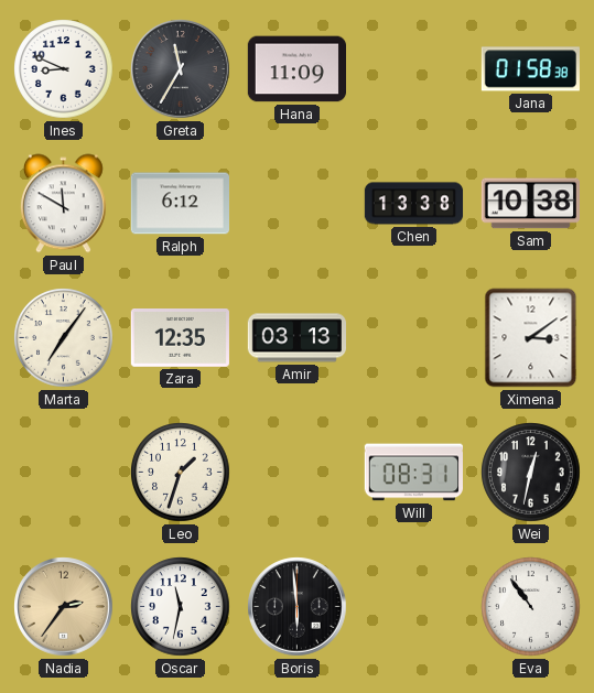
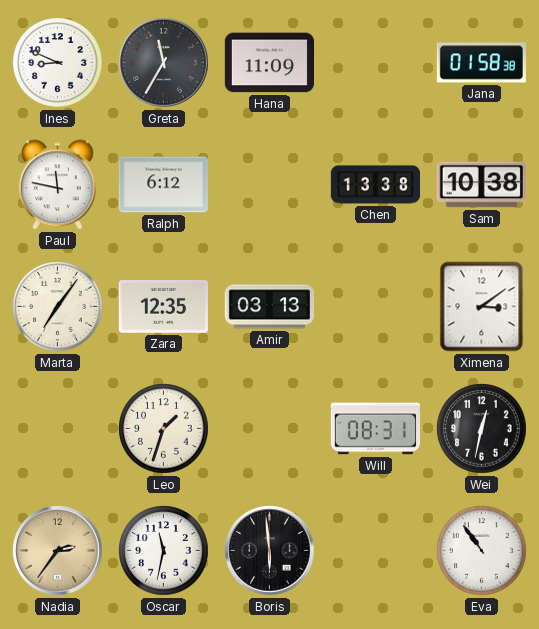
Paul: 11:50 -> 11:47 (57, 185)
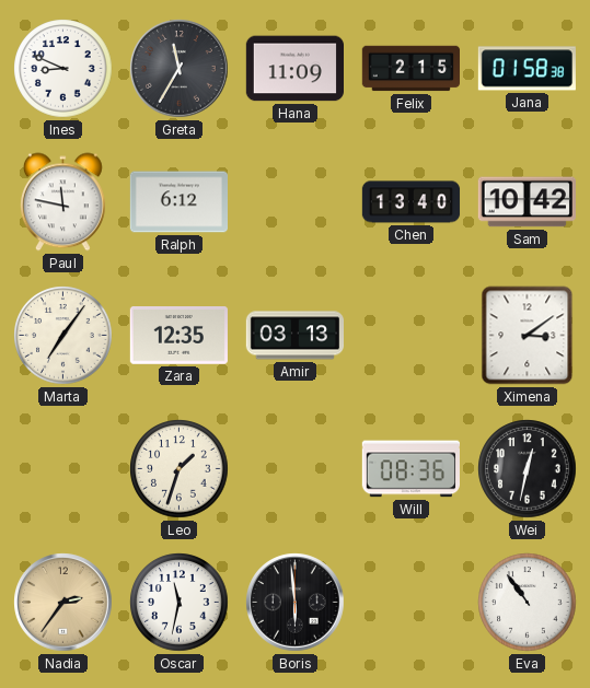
Felix: none -> 2:15 (410, 69)
Chen: 13:38 -> 13:40 (412, 202)
Sam: 10:38 -> 10:42 (527, 202)
Will: 08:31 -> 08:36 (410, 469)
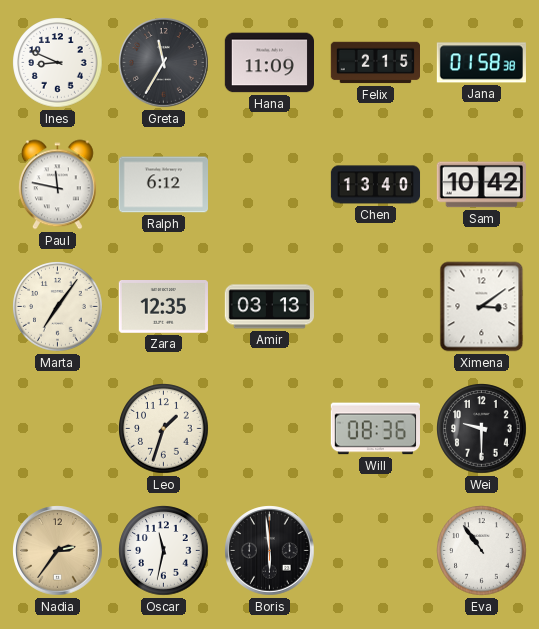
Wei: 12:32 -> 9:30 (482, 429)
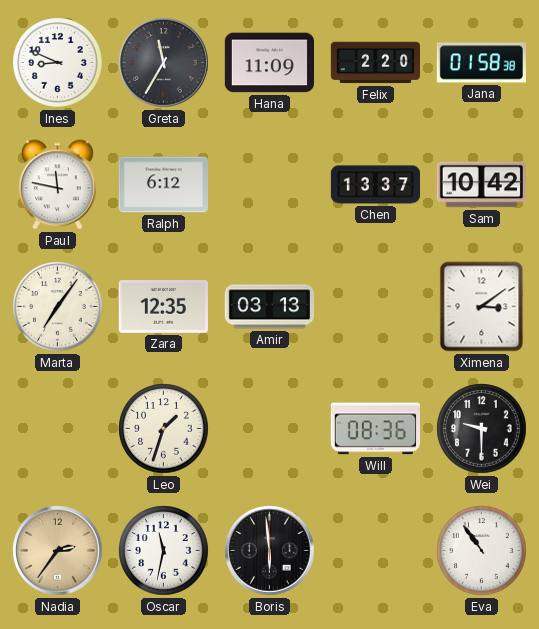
Felix: 2:15 -> 2:20 (375, 63)
Chen: 13:40 -> 13:37 (376, 185)
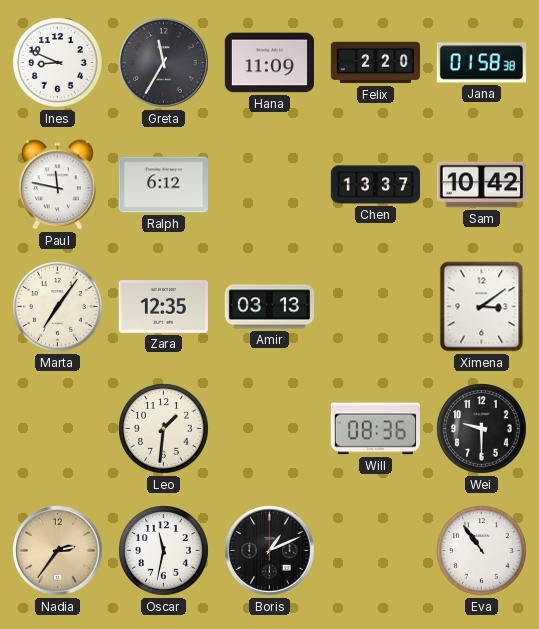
Leo: 1:33 -> 1:31 (164, 429)
Boris: 5:59 -> 1:11 (270, 551)
